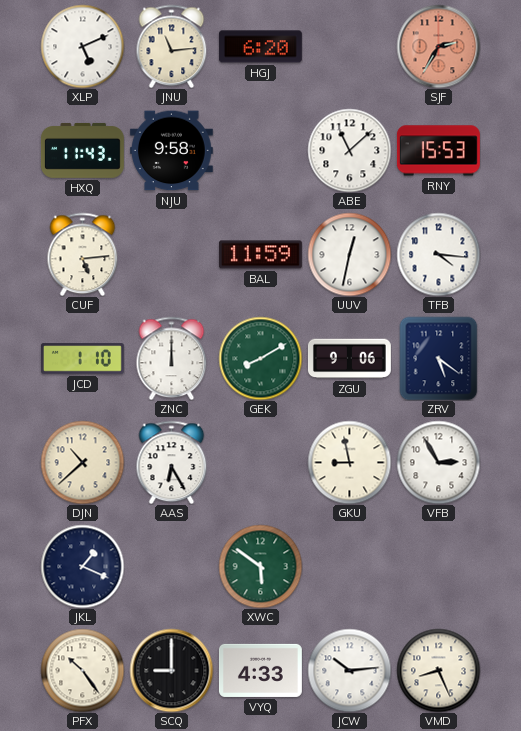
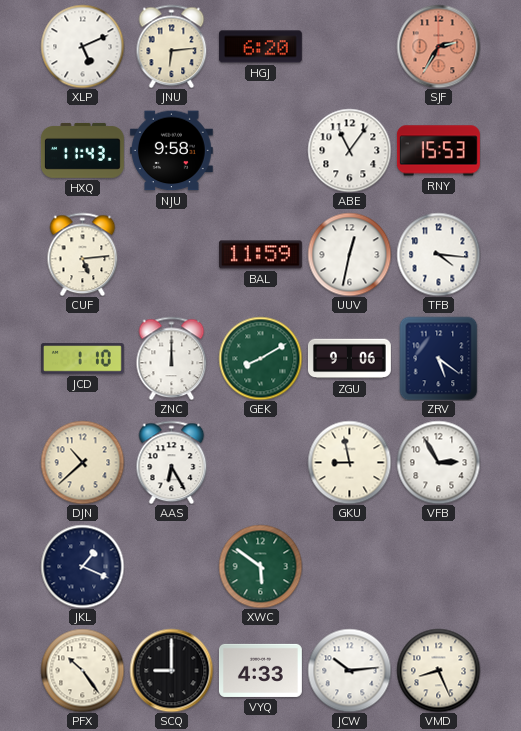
JNU: 11:14 -> 6:14 (172, 46)
ABE: 11:08 -> 11:06 (349, 150)
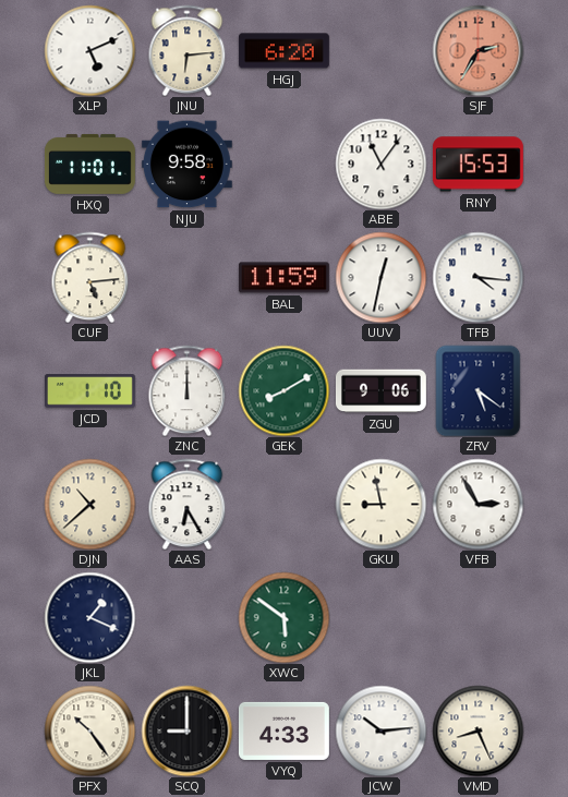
HXQ: 11:43 -> 11:01 (89, 164)
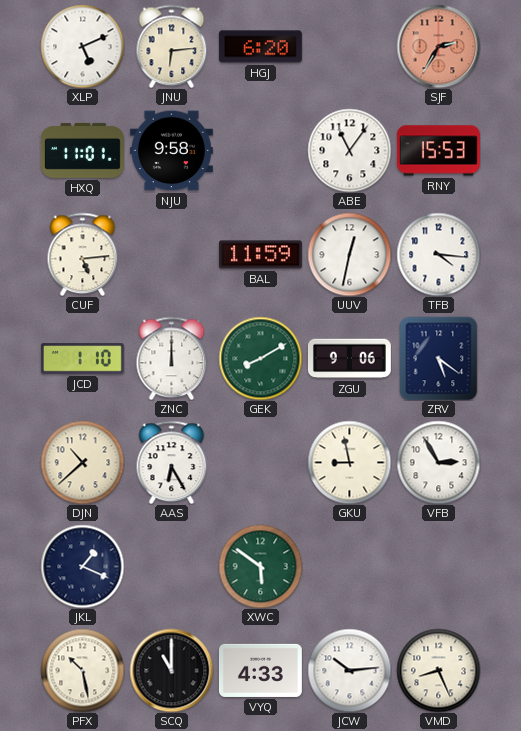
PFX: 10:24 -> 10:28 (82, 670)
SCQ: 9:00 -> 11:00 (171, 670)
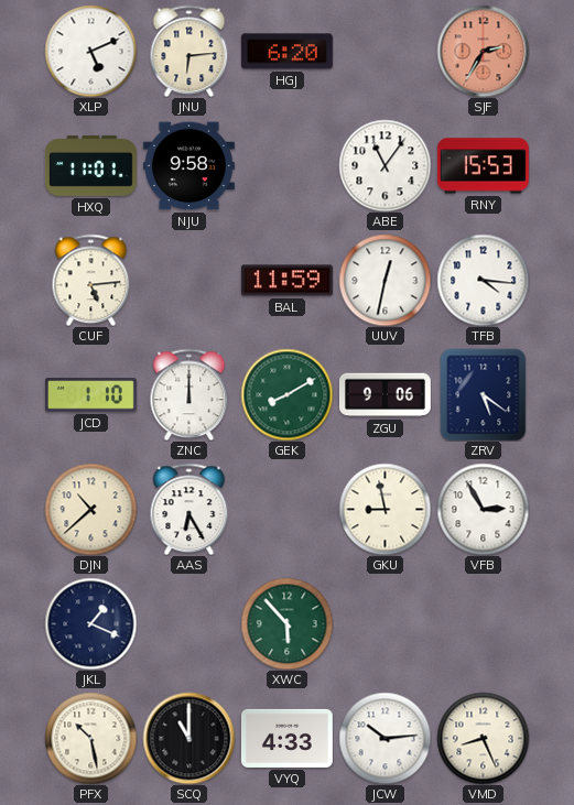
XWC: 5:51 -> 5:53 (286, 623)
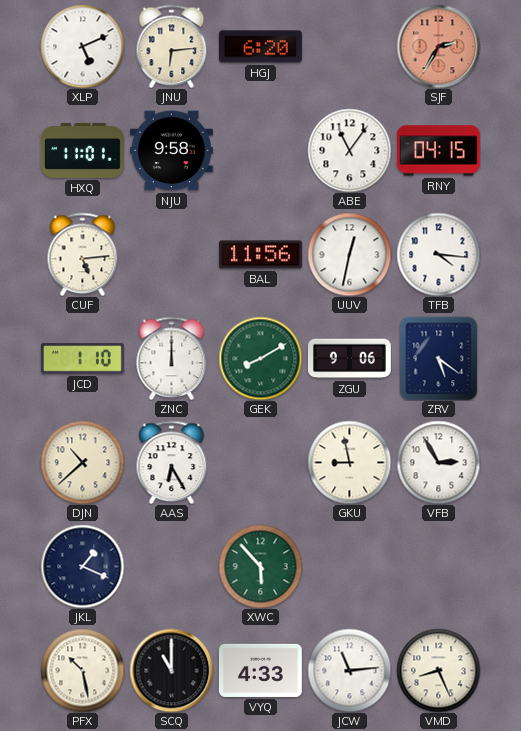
RNY: 15:53 -> 04:15 (438, 151)
BAL: 11:59 -> 11:56 (260, 255)
JCW: 10:14 -> 11:14 (349, 670)
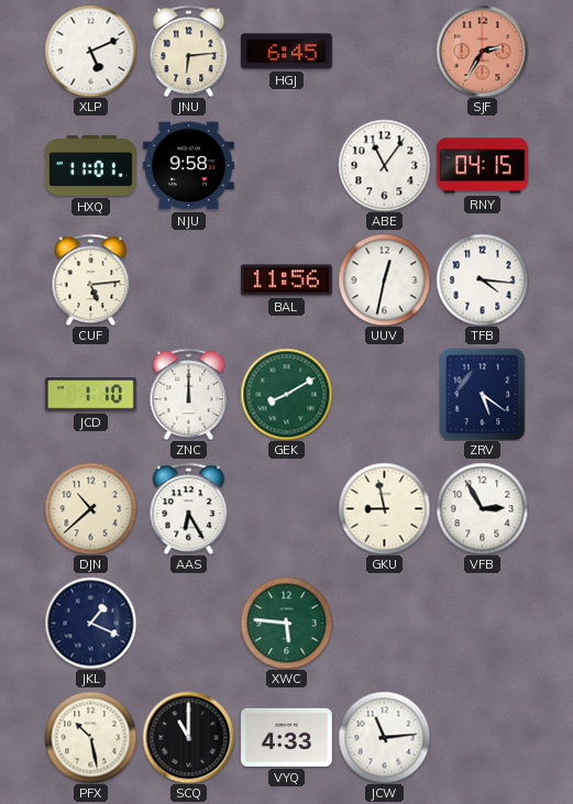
HGJ: 6:20 -> 6:45 (286, 52)
ZGU: 9:06 -> none (349, 359)
XWC: 5:53 -> 5:46 (286, 623)
VMD: 8:26 -> none (438, 670)
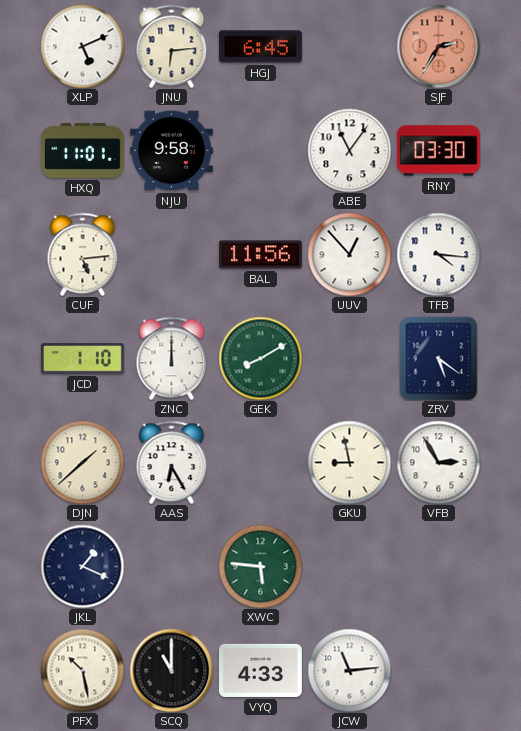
RNY: 04:15 -> 03:30 (438, 151)
UUV: 12:32 -> 12:53 (349, 254)
DJN: 10:38 -> 1:38 (82, 462)
